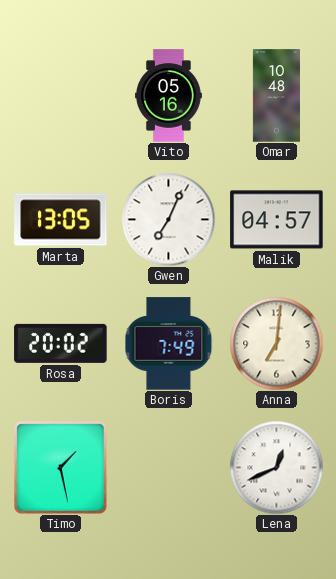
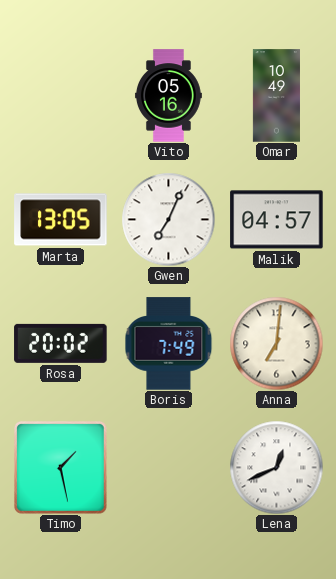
Omar: 10:48 -> 10:49 (276, 96)
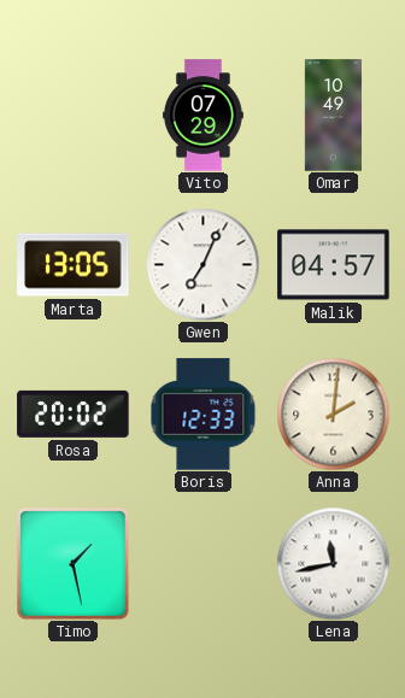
Vito: 05:16 -> 07:29 (202, 116)
Boris: 7:49 -> 12:33 (204, 415)
Anna: 7:01 -> 2:01 (333, 413)
Lena: 12:41 -> 11:43 (333, 563)
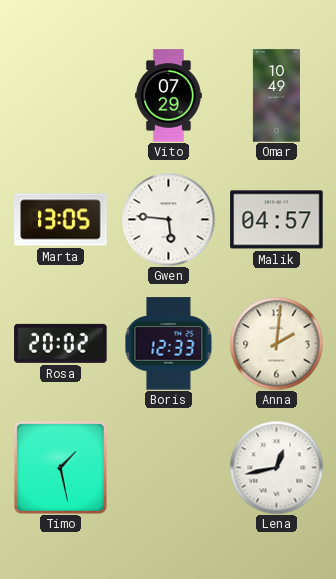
Gwen: 7:04 -> 5:46 (168, 219)
Lena: 11:43 -> 12:43 (276, 467)
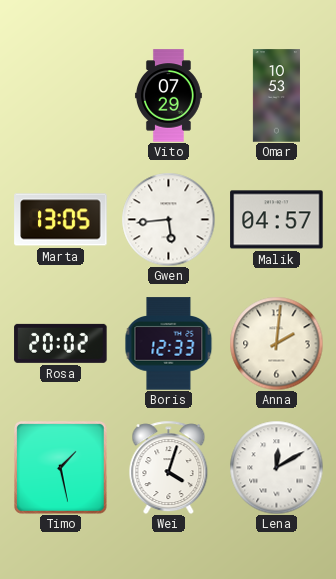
Omar: 10:49 -> 10:53 (276, 96)
Gwen: 5:46 -> 5:44 (168, 219)
Wei: none -> 4:03 (169, 467)
Lena: 12:43 -> 12:10 (276, 467)
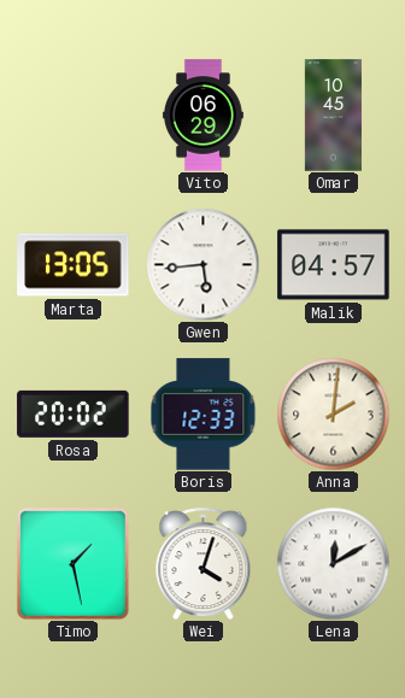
Vito: 07:29 -> 06:29 (202, 116)
Omar: 10:53 -> 10:45 (333, 116)
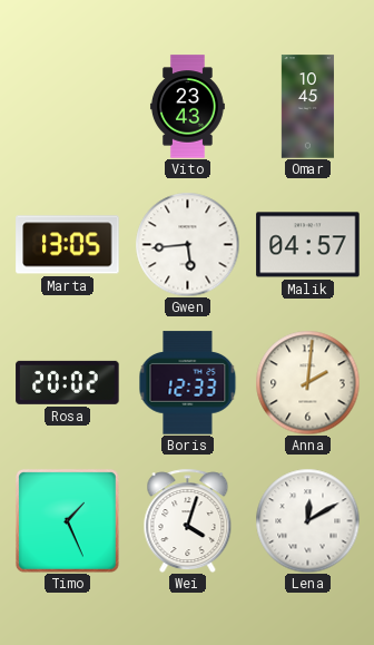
Vito: 06:29 -> 23:43 (187, 107)
Timo: 1:28 -> 1:26 (67, 520)
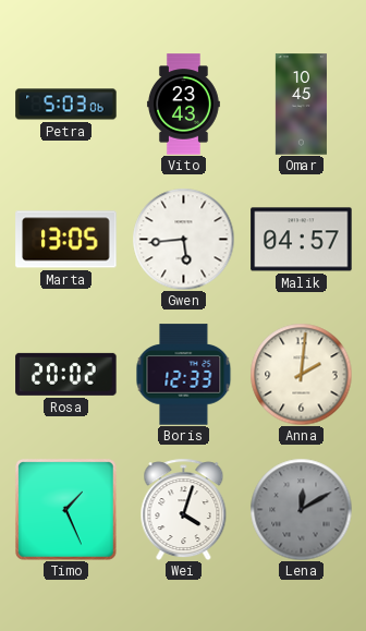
Petra: none -> 5:03 (66, 105)
Lena dial: white -> grey (301, 509)
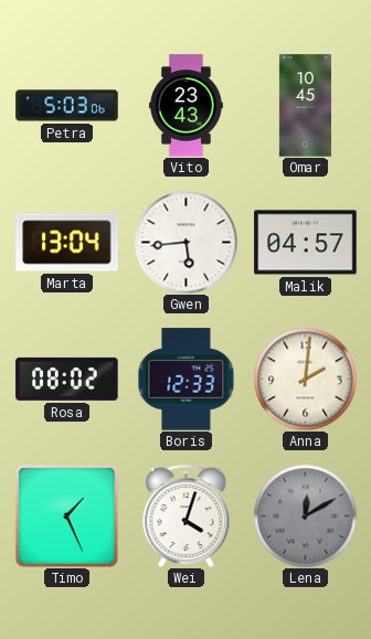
Marta: 13:05 -> 13:04 (67, 243)
Rosa: 20:02 -> 08:02 (67, 379)
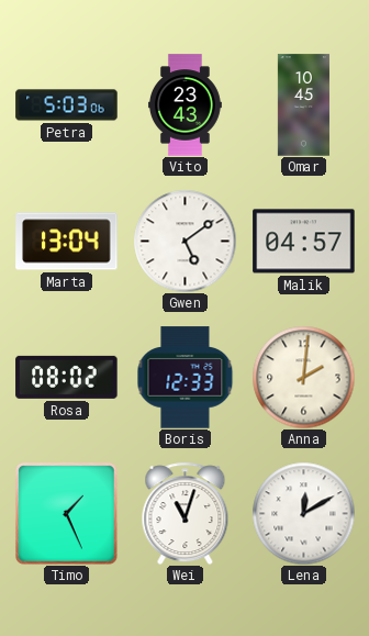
Gwen: 5:44 -> 5:09 (185, 241)
Wei: 4:03 -> 11:03 (186, 513)
Lena dial: grey -> white (303, 513)
